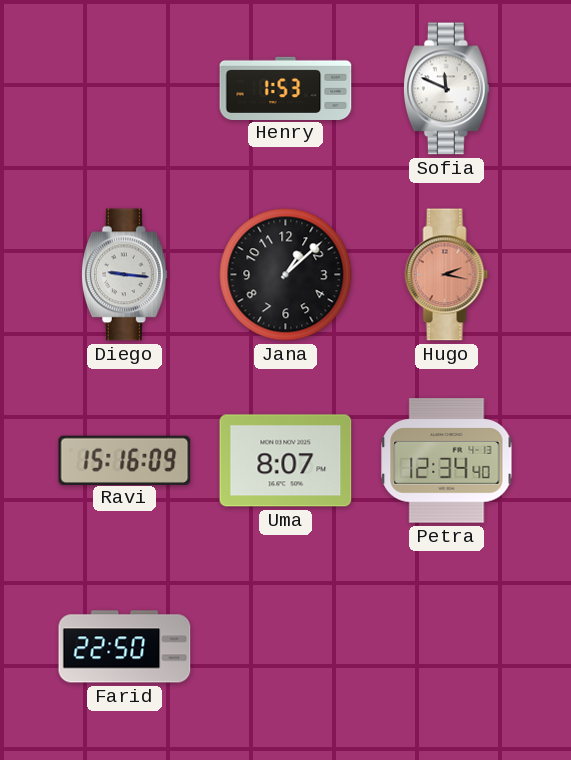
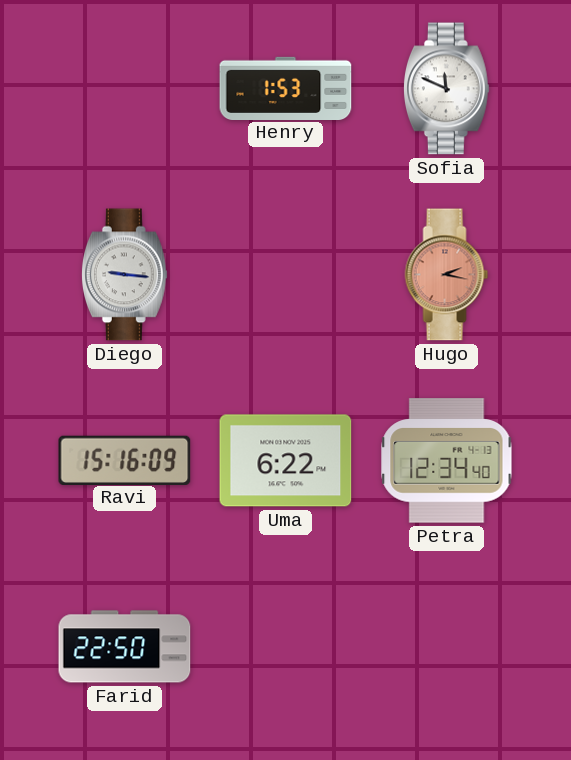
Jana: 1:08 -> none (286, 275)
Uma: 8:07 -> 6:22 (286, 461)
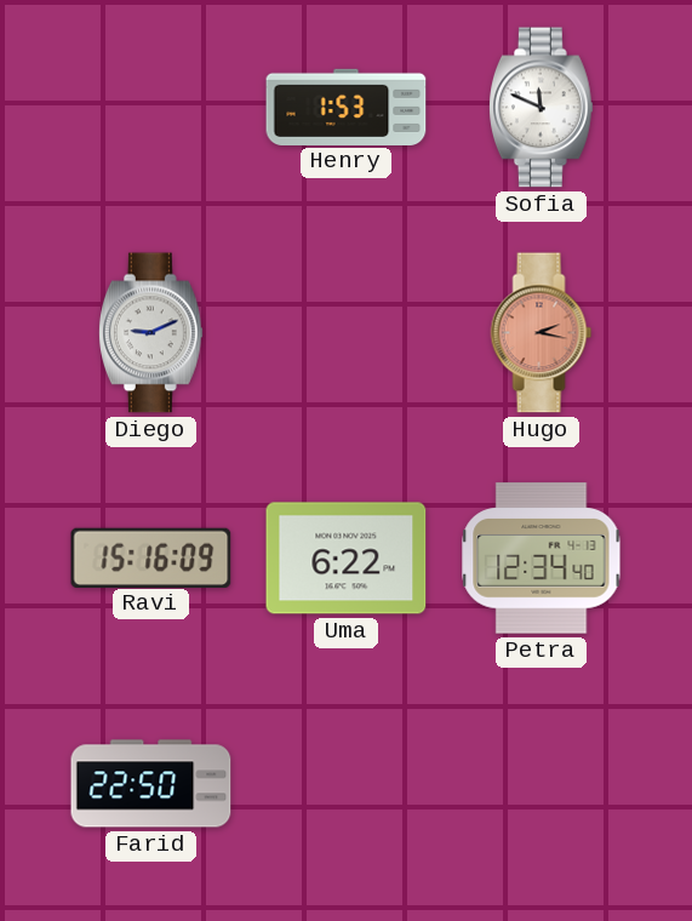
Diego: 9:16 -> 9:11 (150, 333)
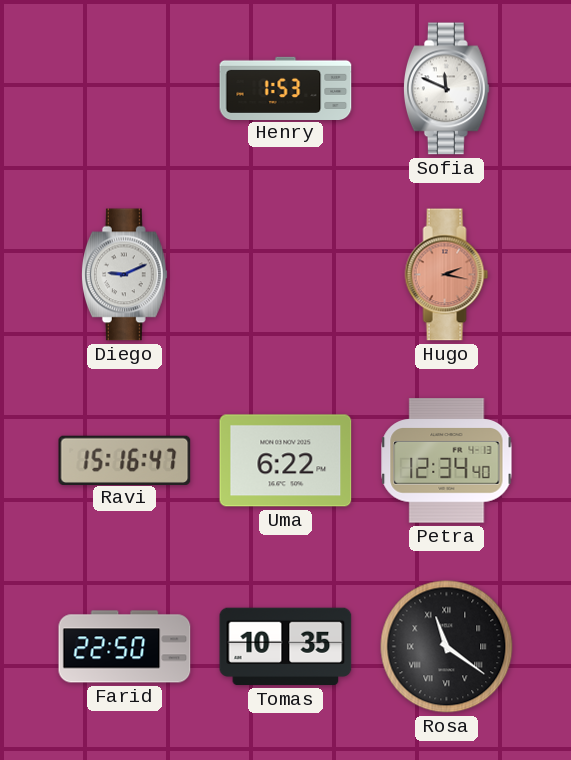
Ravi: 15:16:09 -> 15:16:47 (125, 460)
Tomas: none -> 10:35 (286, 647)
Rosa: none -> 11:21 (447, 647)
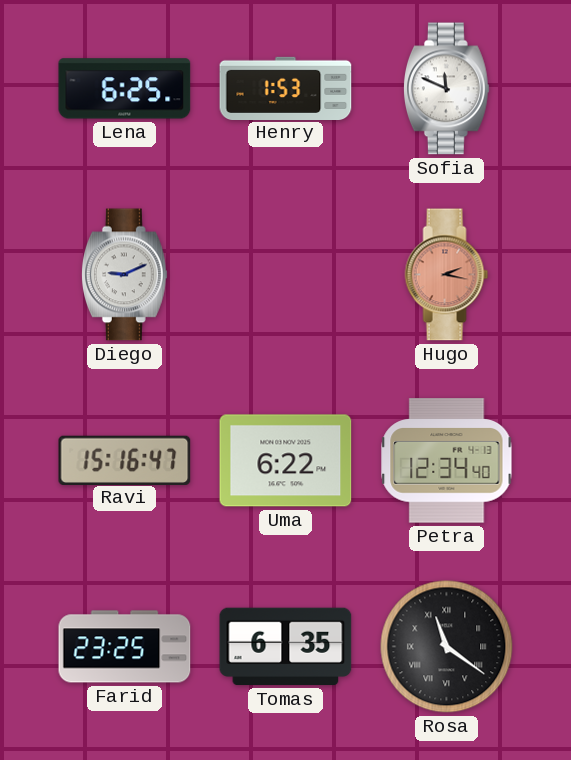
Lena: none -> 6:25 (125, 89)
Farid: 22:50 -> 23:25 (125, 647)
Tomas: 10:35 -> 6:35 (286, 647)
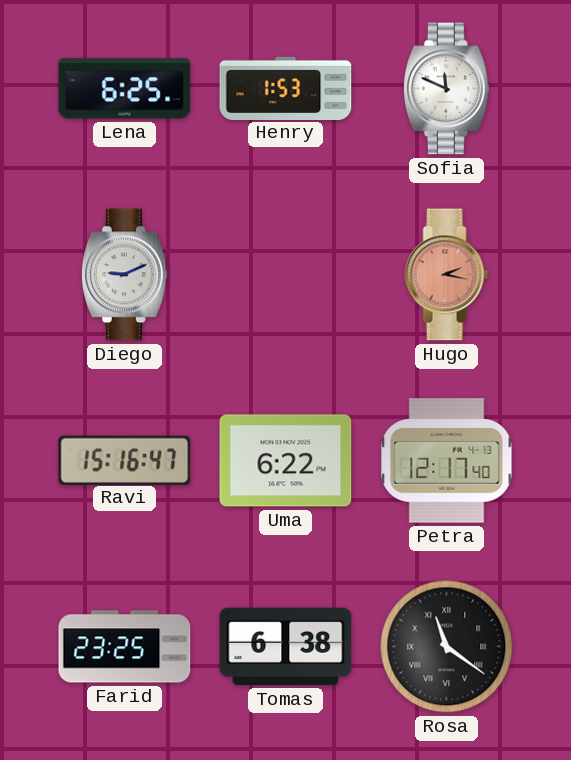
Petra: 12:34 -> 12:17 (447, 461)
Tomas: 6:35 -> 6:38 (286, 647)
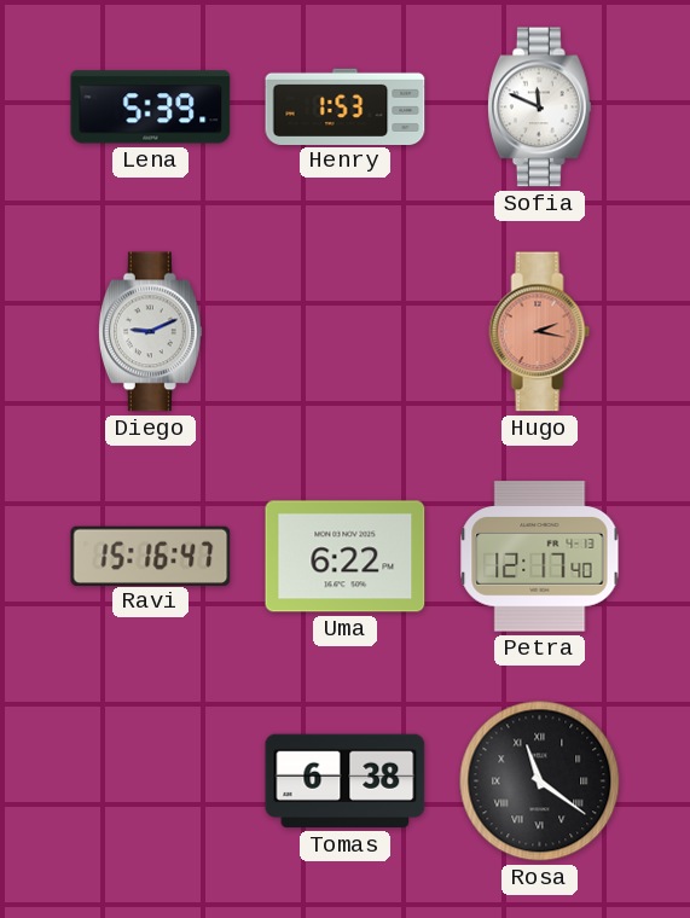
Lena: 6:25 -> 5:39 (151, 108)
Farid: 23:25 -> none (125, 647)
